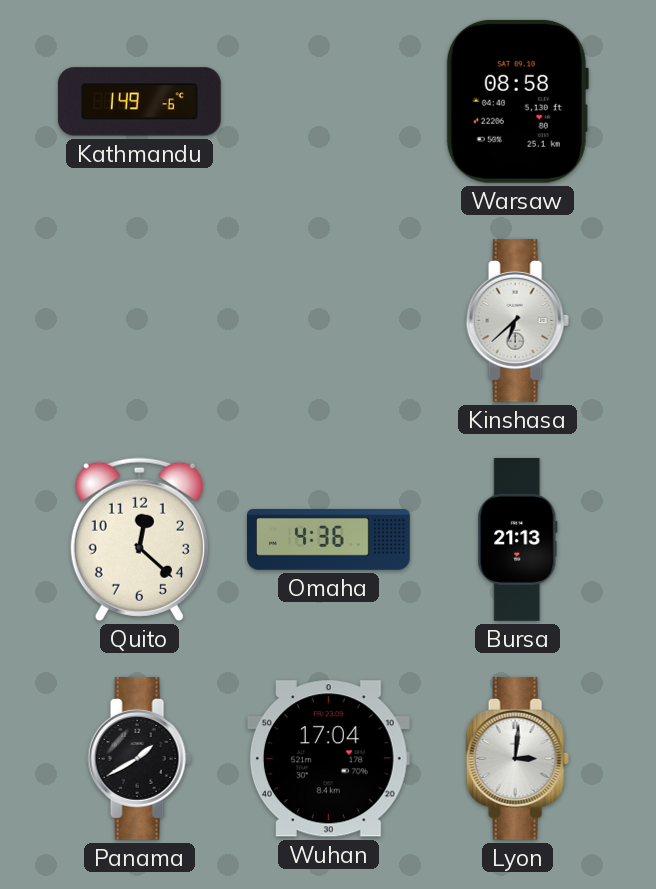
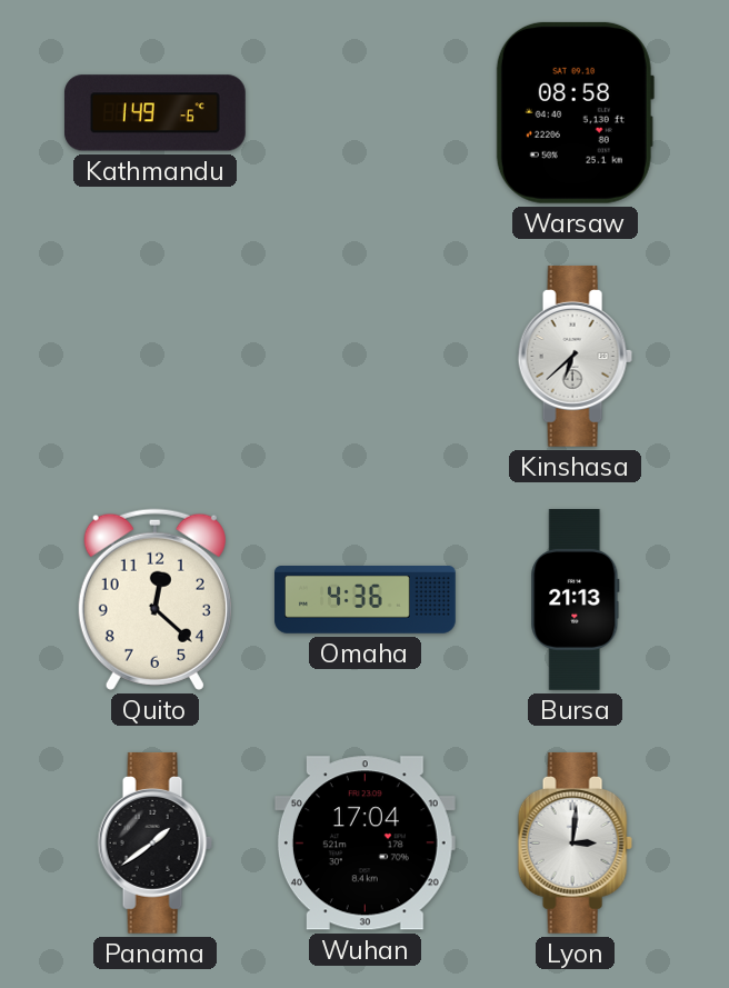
Panama: 1:40 -> 1:39 (154, 842)
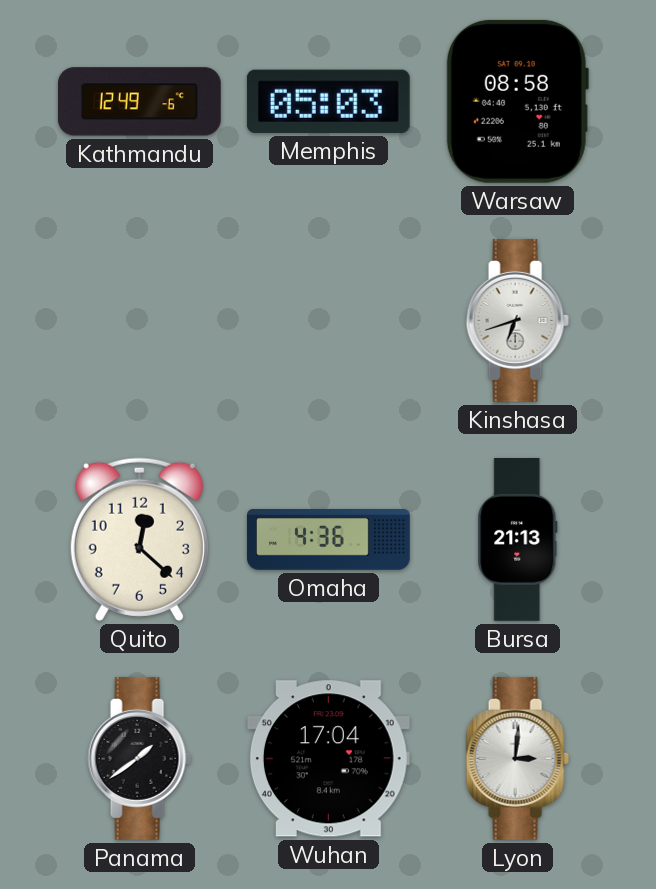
Kathmandu: 1:49 -> 12:49 (139, 102)
Memphis: none -> 05:03 (328, 101)
Kinshasa: 6:38 -> 6:42 (517, 320)
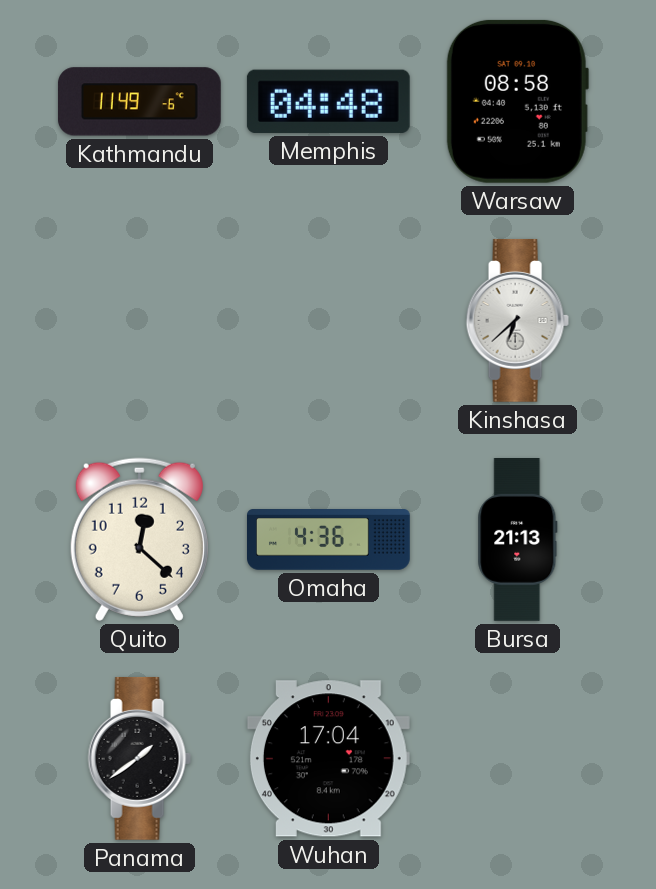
Kathmandu: 12:49 -> 11:49 (139, 102)
Memphis: 05:03 -> 04:48 (328, 101)
Kinshasa: 6:42 -> 6:38 (517, 320)
Lyon: 3:01 -> none (517, 758)
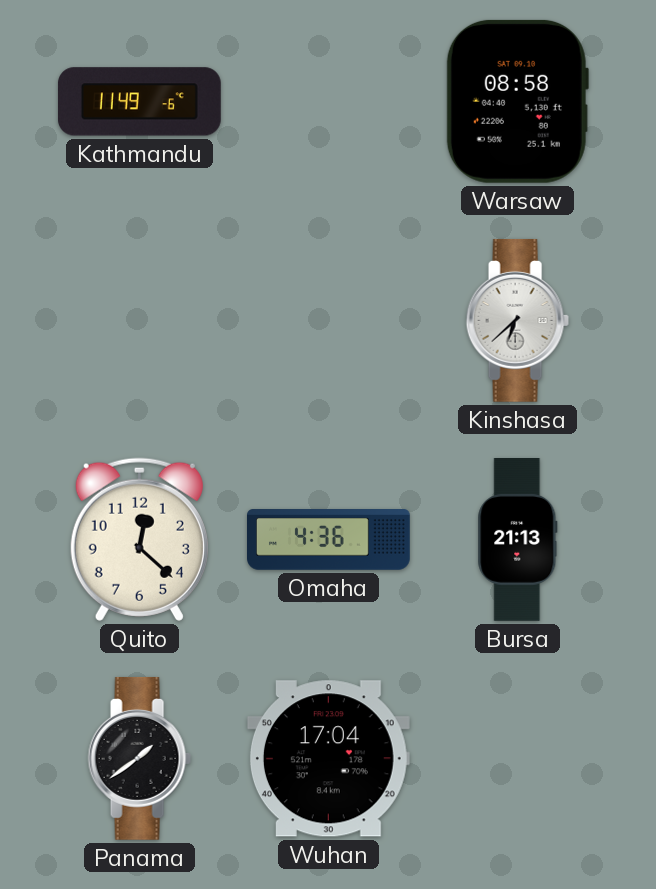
Memphis: 04:48 -> none (328, 101)
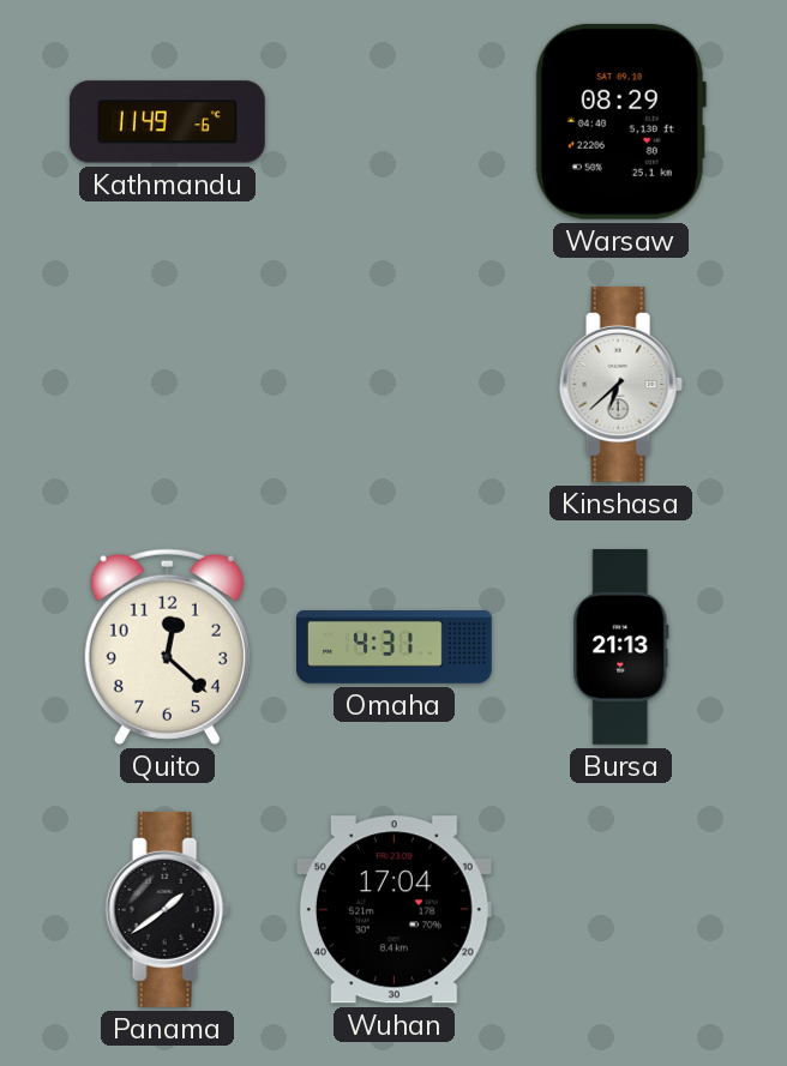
Warsaw: 08:58 -> 08:29 (620, 121)
Omaha: 4:36 -> 4:31 (395, 648)
